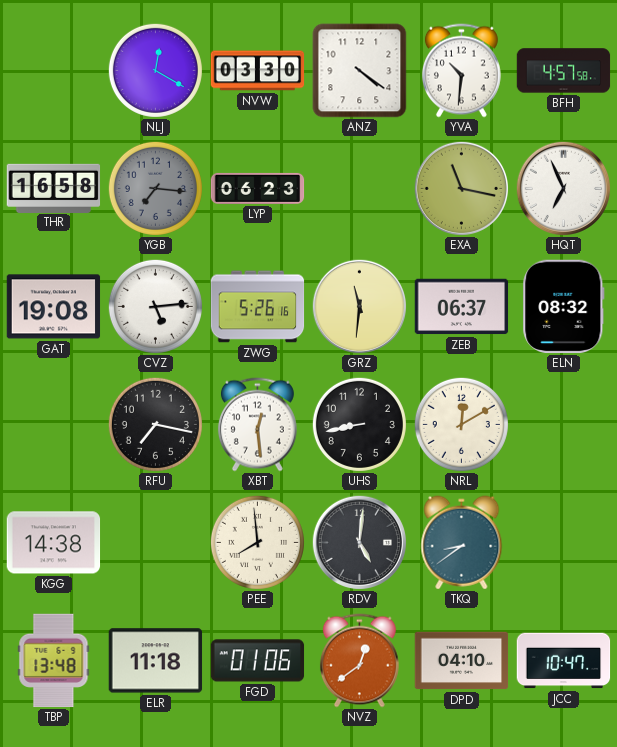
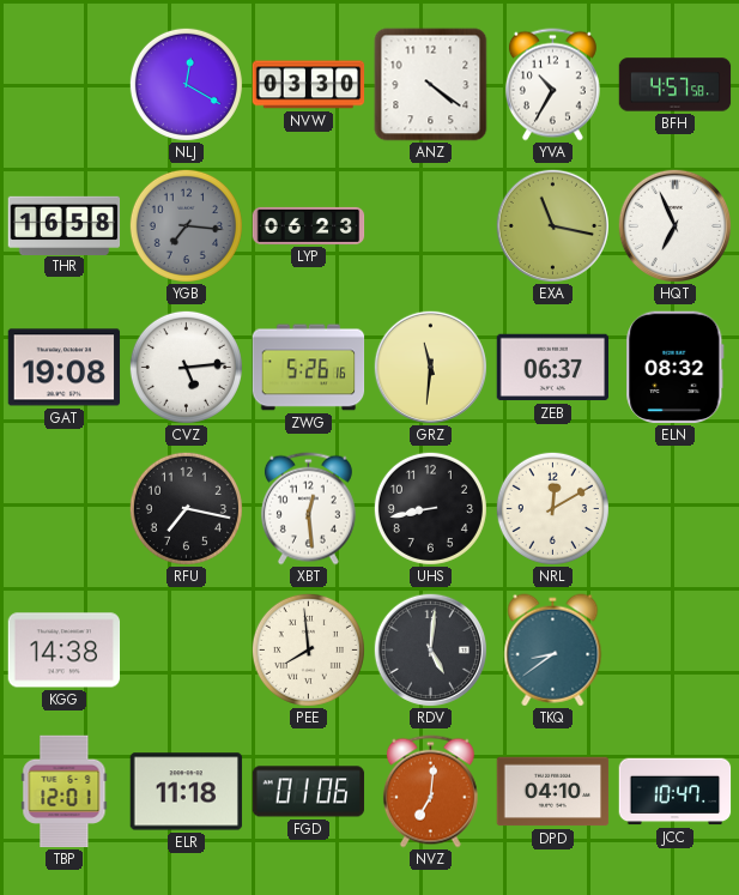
YVA: 10:31 -> 10:35 (552, 85)
TBP: 13:48 -> 12:01 (65, 792)
NVZ: 12:39 -> 7:01 (430, 792)
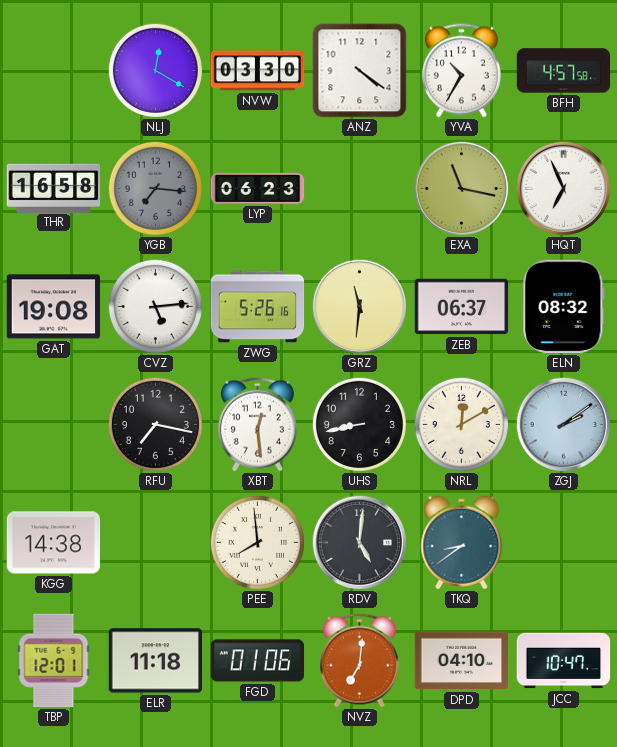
ZGJ: none -> 2:09 (563, 424)
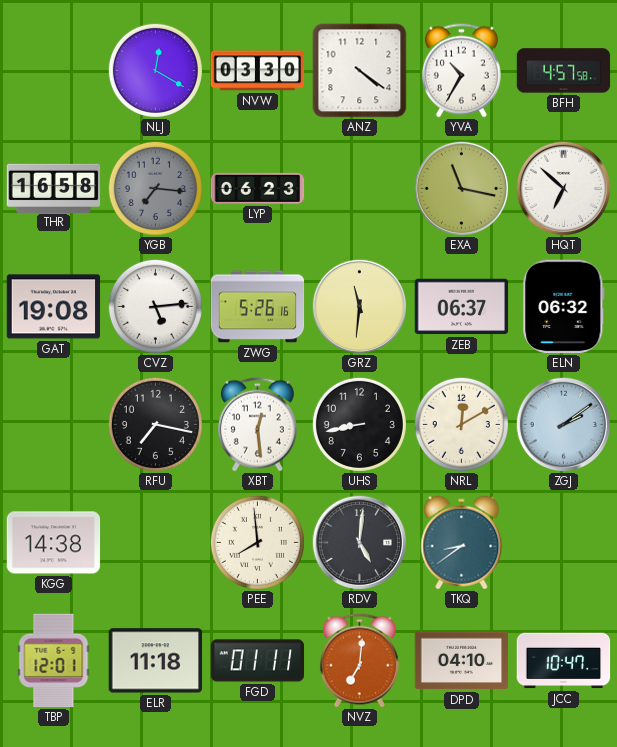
HQT: 6:56 -> 6:52 (563, 188)
ELN: 08:32 -> 06:32 (564, 307)
FGD: 01:06 -> 01:11 (258, 661)
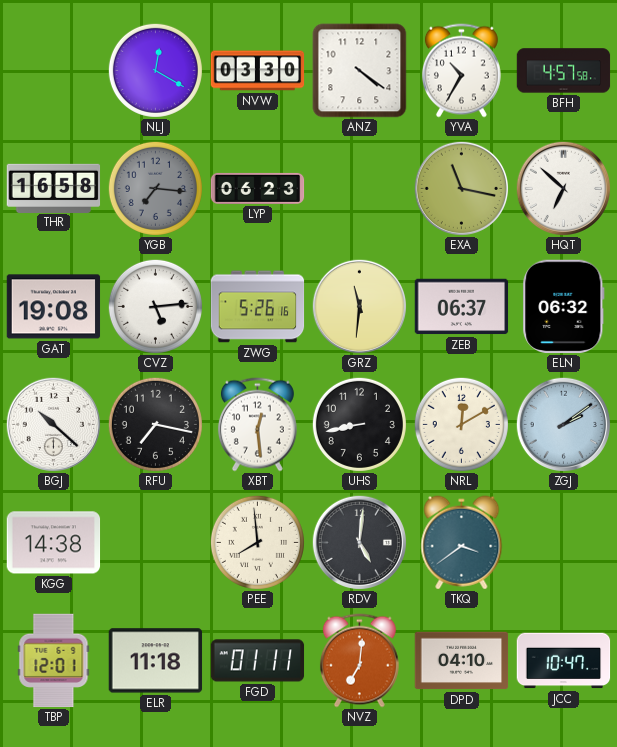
BGJ: none -> 10:22 (53, 424)
TKQ: 8:39 -> 3:39 (462, 543)
